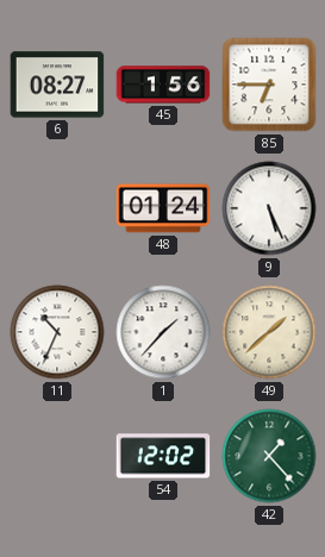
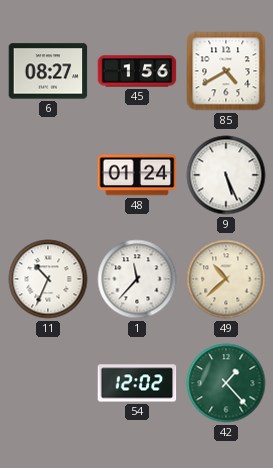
85: 6:45 -> 4:40 (226, 71)
1: 1:37 -> 11:37 (137, 279)
49: 1:38 -> 10:38 (226, 279)
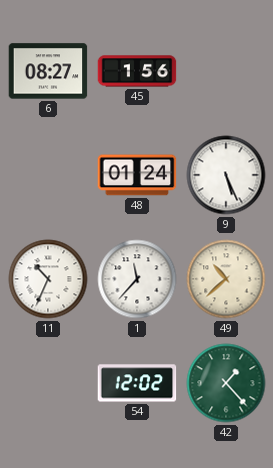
85: 4:40 -> none (226, 71)
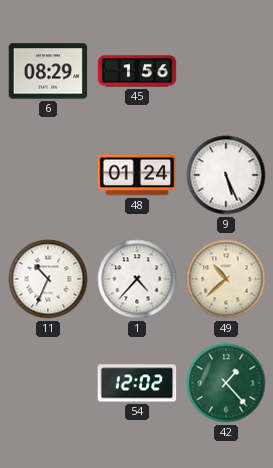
6: 08:27 -> 08:29 (48, 71)
1: 11:37 -> 4:37 (137, 279)
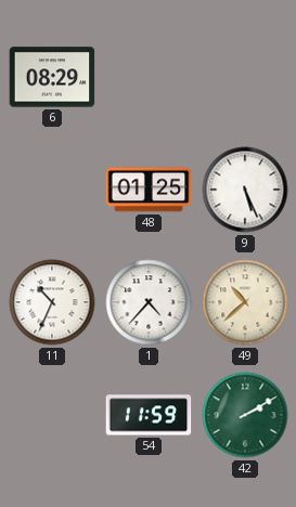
45: 1:56 -> none (137, 71)
48: 01:24 -> 01:25 (149, 190)
54: 12:02 -> 11:59 (149, 415)
42: 1:23 -> 2:10 (245, 415)
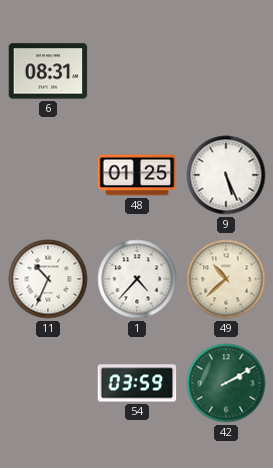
6: 08:29 -> 08:31 (48, 71)
54: 11:59 -> 03:59 (137, 383)
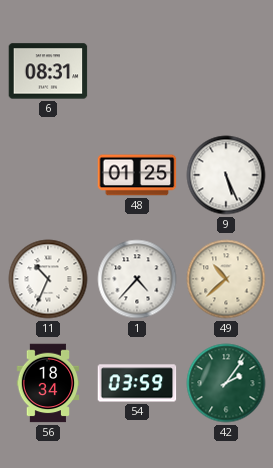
56: none -> 18:34 (48, 383)
42: 2:10 -> 2:06 (226, 383)
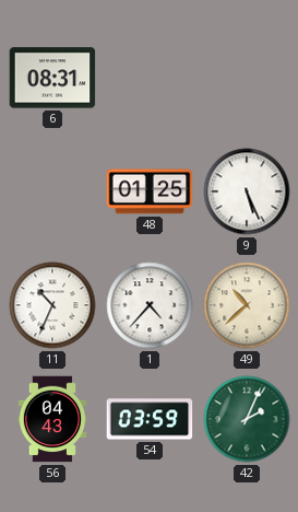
56: 18:34 -> 04:43 (52, 419)
42: 2:06 -> 2:04 (247, 419)
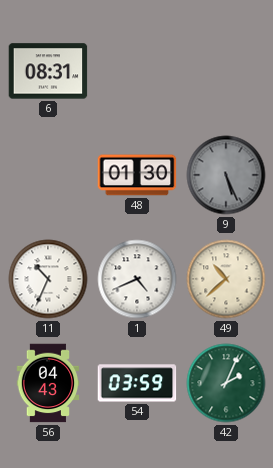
48: 01:25 -> 01:30 (137, 175)
9 dial: white -> grey (226, 175)
1: 4:37 -> 4:41 (137, 279)
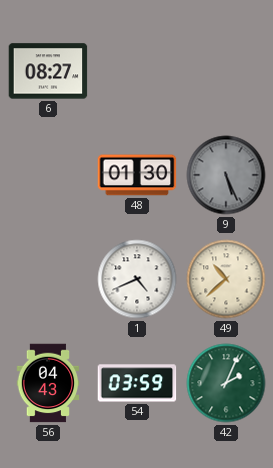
6: 08:31 -> 08:27 (48, 71)
11: 10:34 -> none (48, 279)
